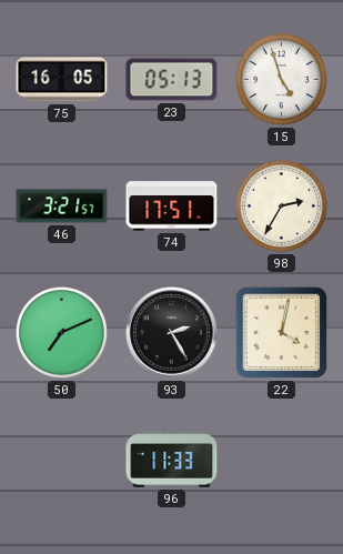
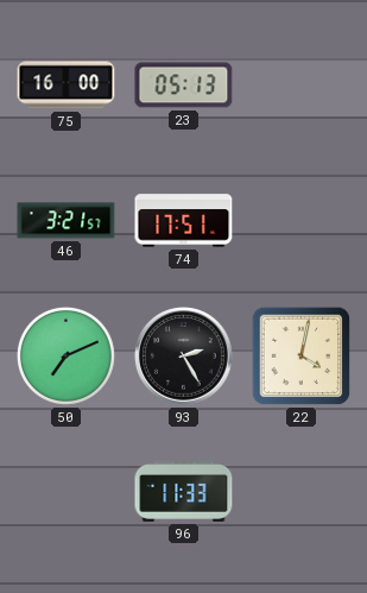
75: 16:05 -> 16:00 (67, 86)
15: 4:57 -> none (281, 79)
98: 2:35 -> none (281, 205)
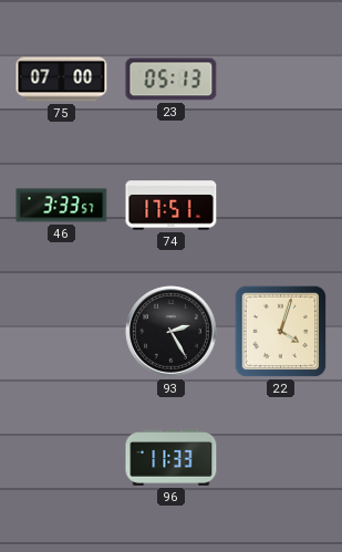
75: 16:00 -> 07:00 (62, 80)
46: 3:21 -> 3:33 (62, 206)
50: 7:11 -> none (65, 355)
22: 4:02 -> 4:03 (281, 332)
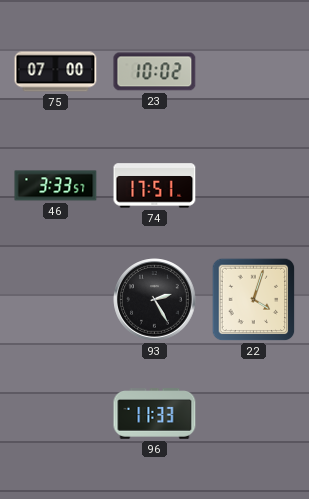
23: 05:13 -> 10:02 (155, 72)
